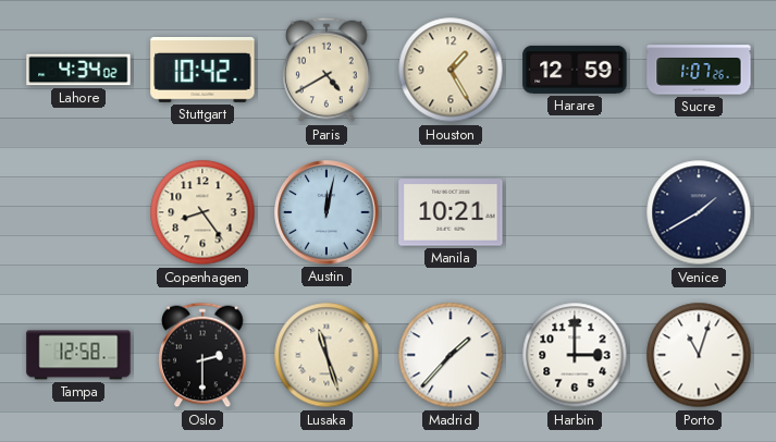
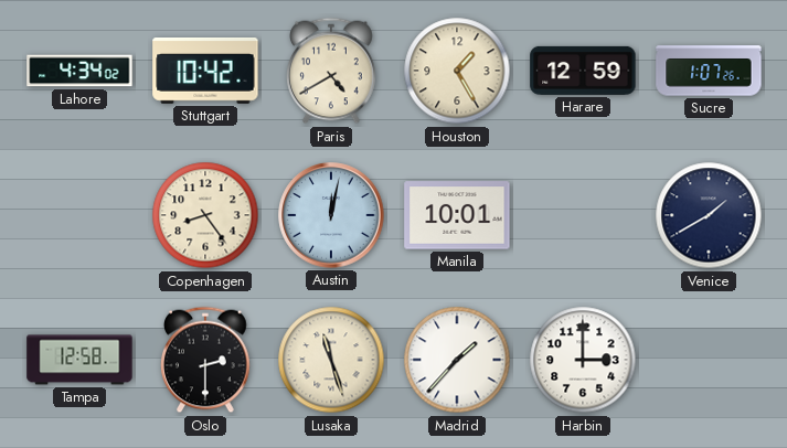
Manila: 10:21 -> 10:01 (457, 215)
Porto: 11:03 -> none (699, 355)
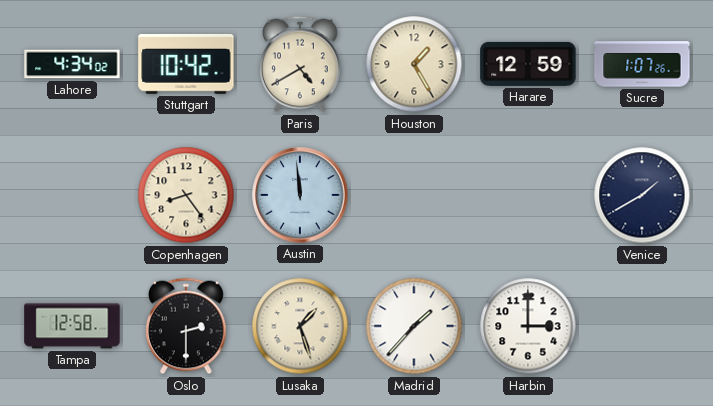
Austin: 12:02 -> 11:59 (300, 195)
Manila: 10:01 -> none (457, 215)
Lusaka: 11:27 -> 1:27 (300, 326)
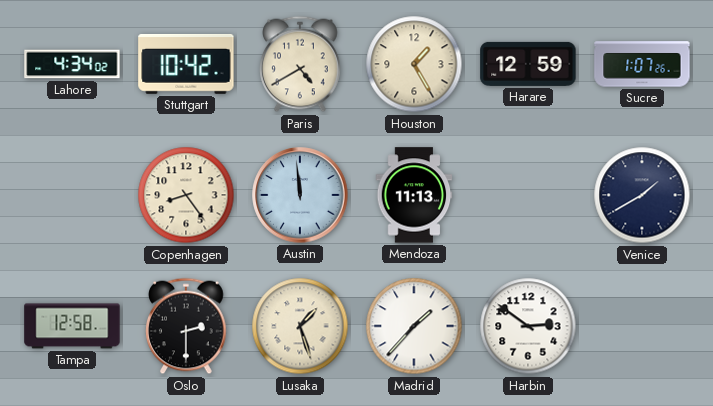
Mendoza: none -> 11:13 (414, 195)
Harbin: 3:00 -> 2:51 (528, 326)
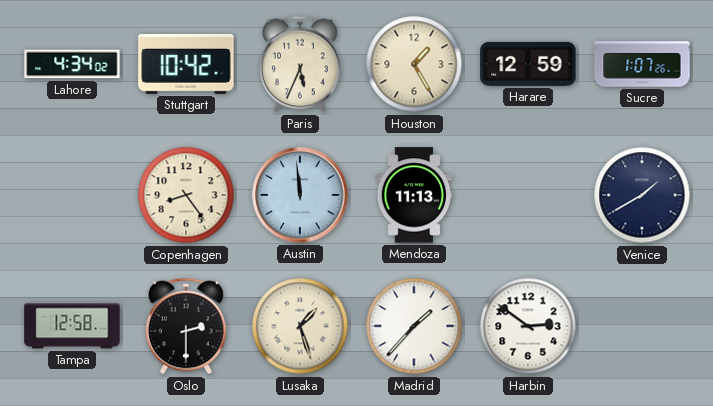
Paris: 4:40 -> 5:34 (300, 64)
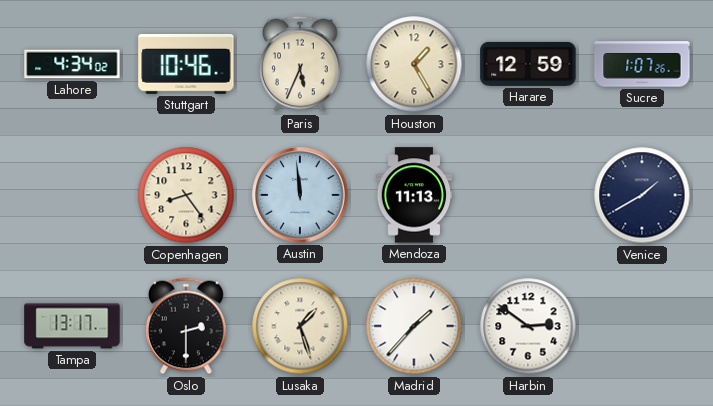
Stuttgart: 10:42 -> 10:46 (186, 64)
Tampa: 12:58 -> 13:17 (72, 326)
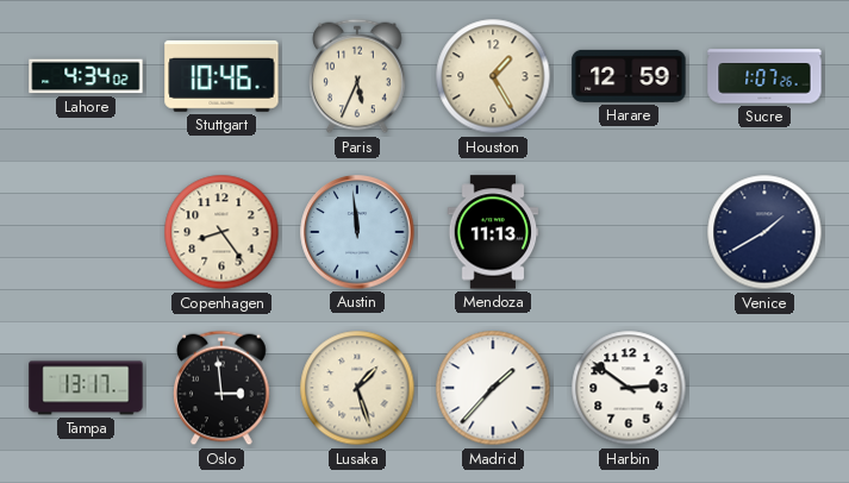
Oslo: 2:30 -> 2:59 (221, 388)
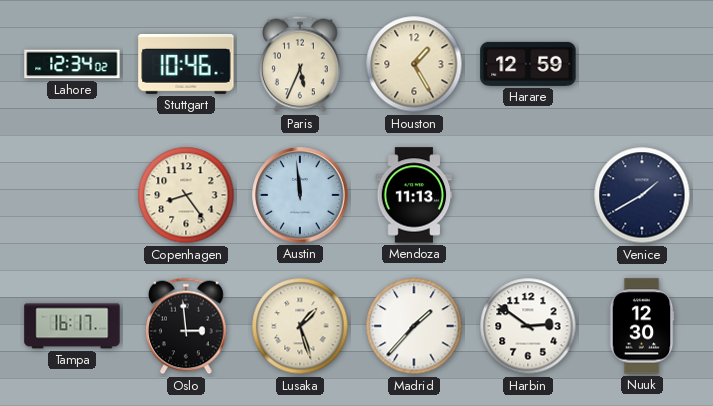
Lahore: 4:34 -> 12:34 (72, 64)
Sucre: 1:07 -> none (764, 76)
Tampa: 13:17 -> 16:17 (72, 326)
Nuuk: none -> 12:30 (642, 326)
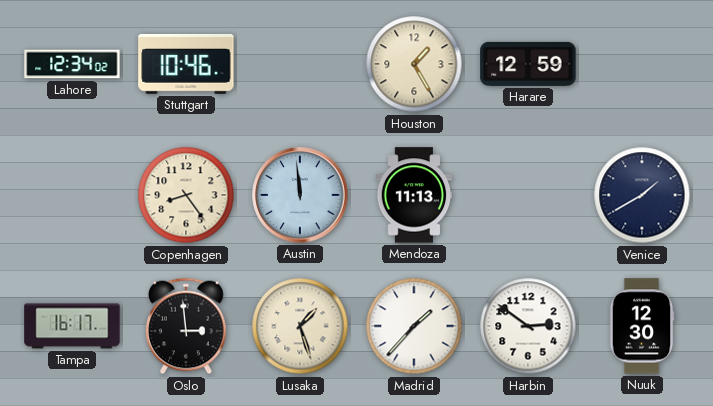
Paris: 5:34 -> none (300, 64)
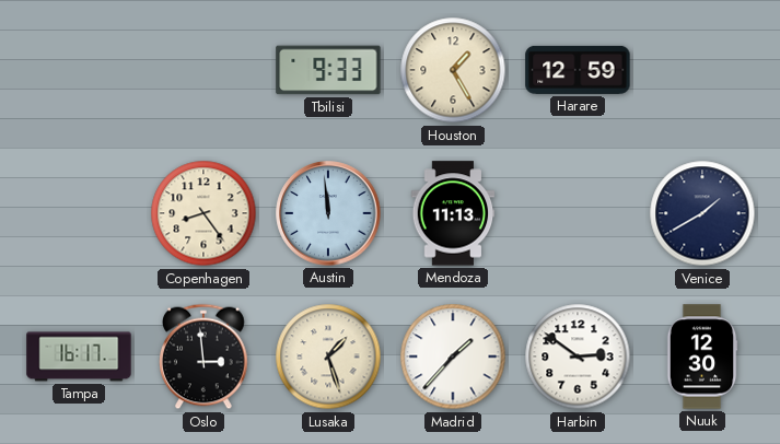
Lahore: 12:34 -> none (72, 64)
Stuttgart: 10:46 -> none (186, 64)
Tbilisi: none -> 9:33 (328, 70)
